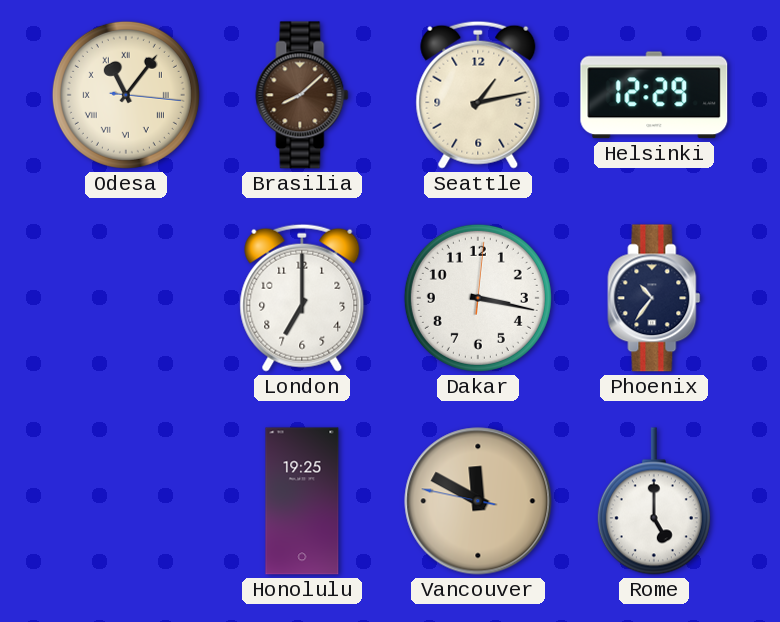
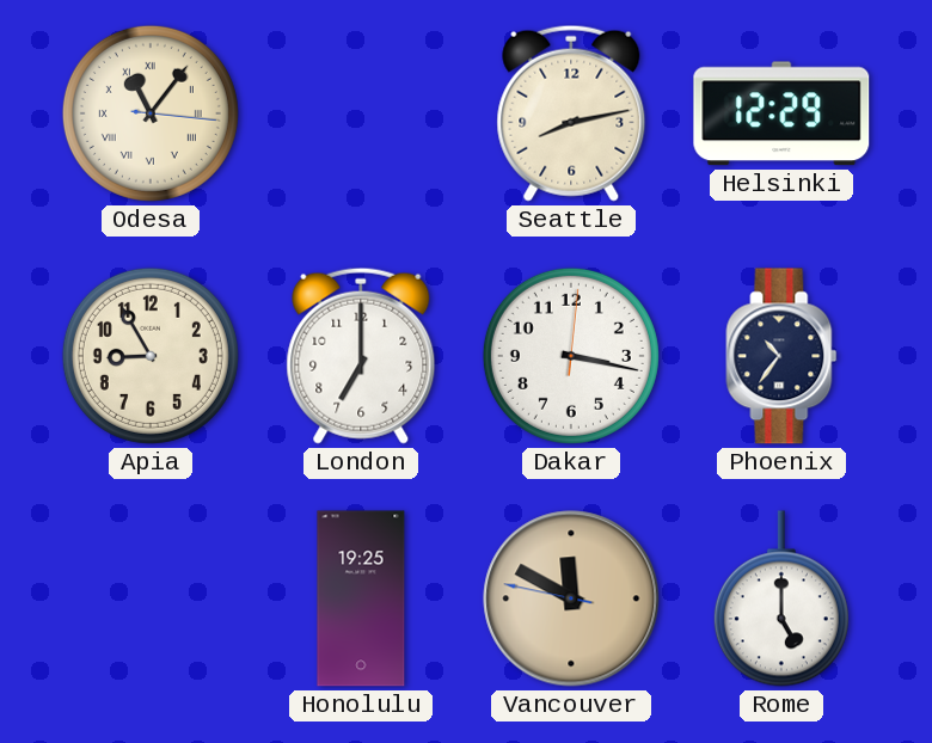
Brasilia: 8:08 -> none (302, 95)
Seattle: 1:13 -> 8:13 (571, 113)
Apia: none -> 8:55 (151, 356)
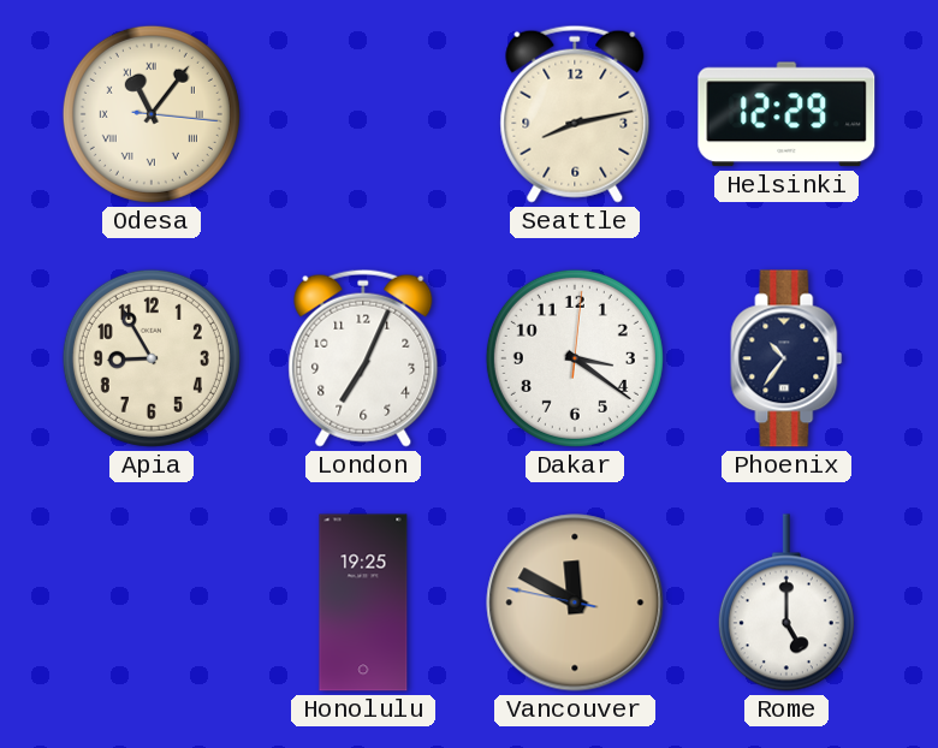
London: 7:00 -> 7:04 (363, 358)
Dakar: 3:17 -> 3:21 (575, 358)
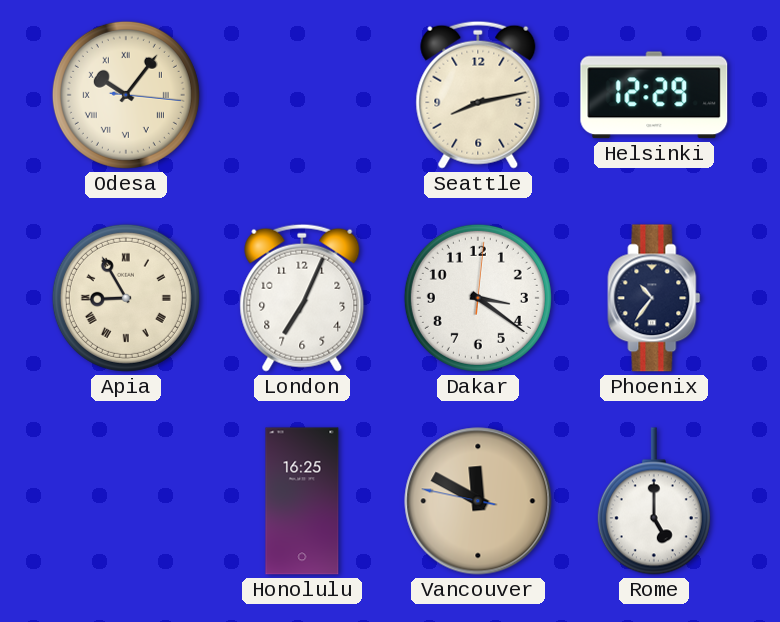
Odesa: 11:06 -> 10:06 (126, 95)
Apia numerals: Arabic -> Roman (126, 298)
Honolulu: 19:25 -> 16:25 (302, 501)
